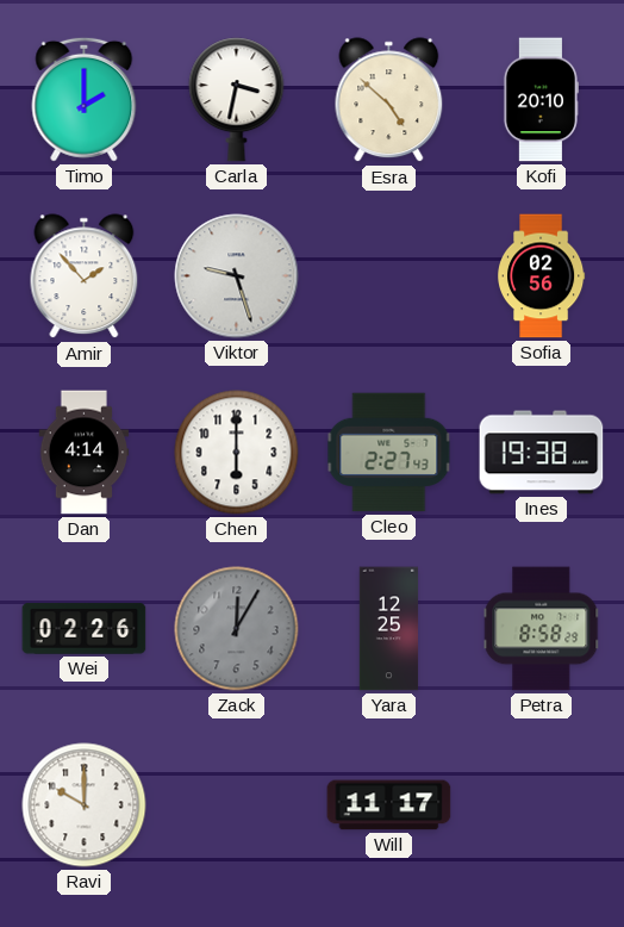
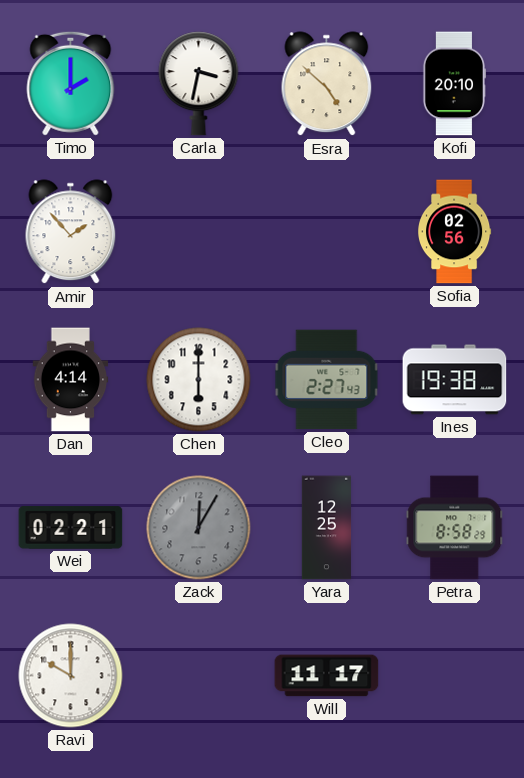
Viktor: 9:27 -> none (237, 276)
Wei: 02:26 -> 02:21 (71, 528)
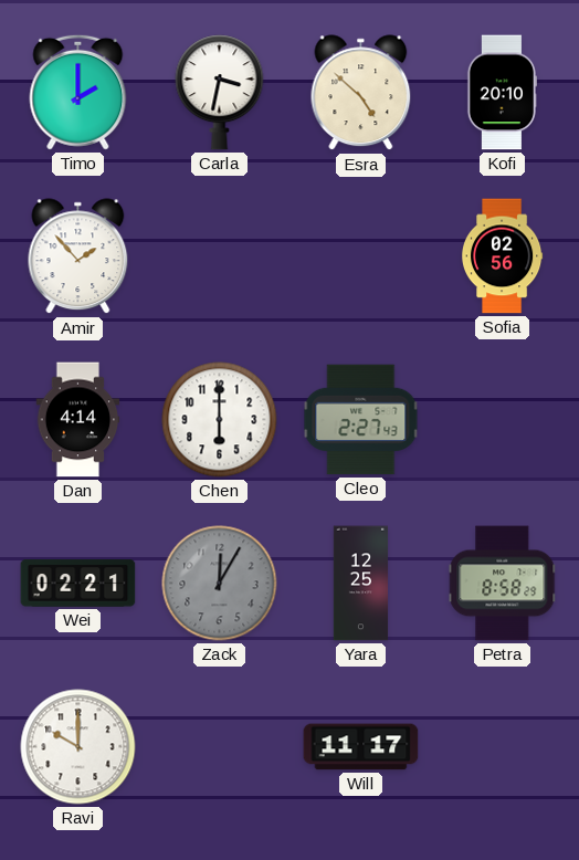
Ines: 19:38 -> none (455, 380)
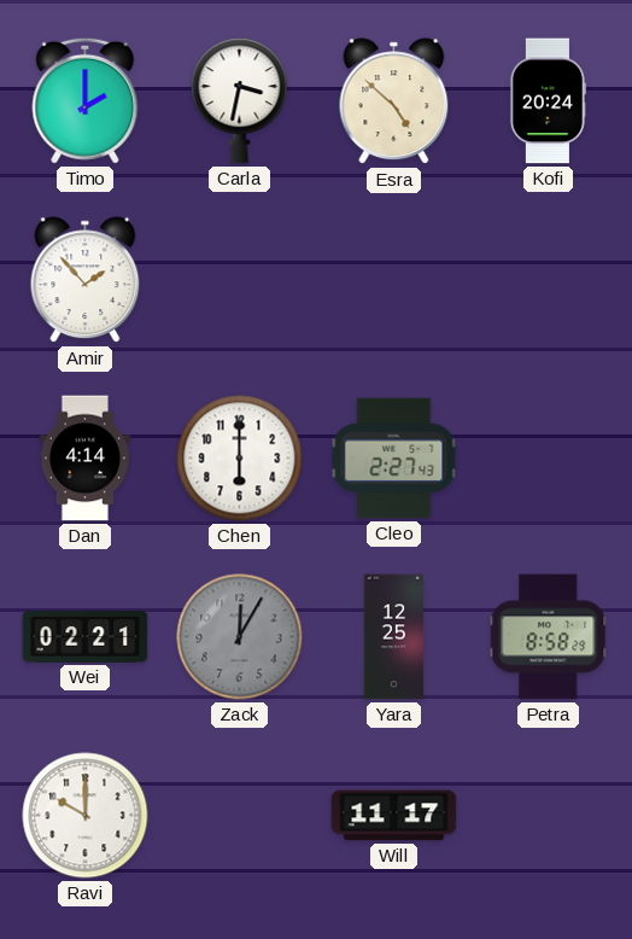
Kofi: 20:10 -> 20:24 (546, 101)
Sofia: 02:56 -> none (503, 256)
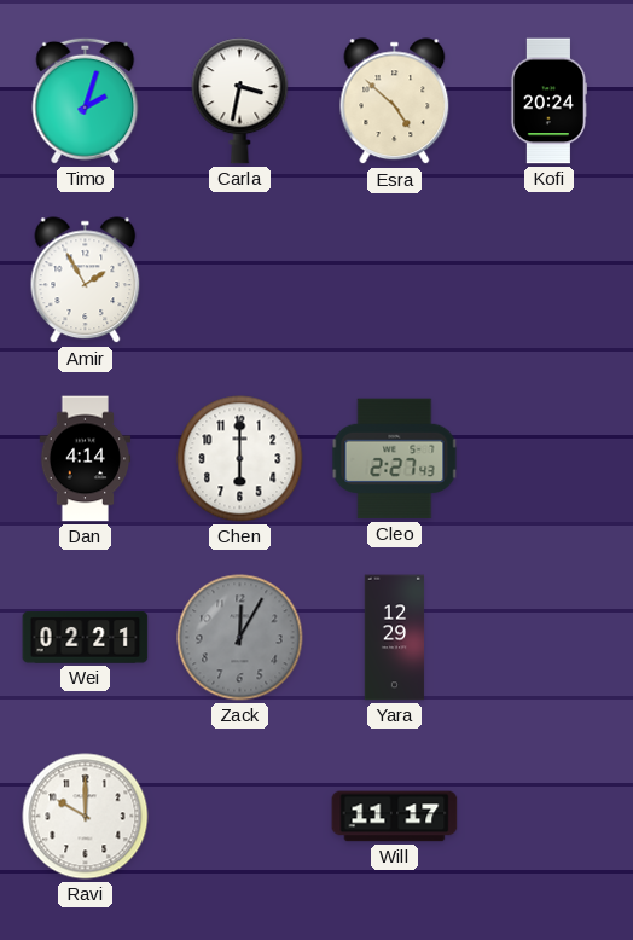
Timo: 2:00 -> 2:03 (86, 100)
Amir: 1:53 -> 1:55 (86, 280)
Yara: 12:25 -> 12:29 (395, 638)
Petra: 8:58 -> none (549, 637)
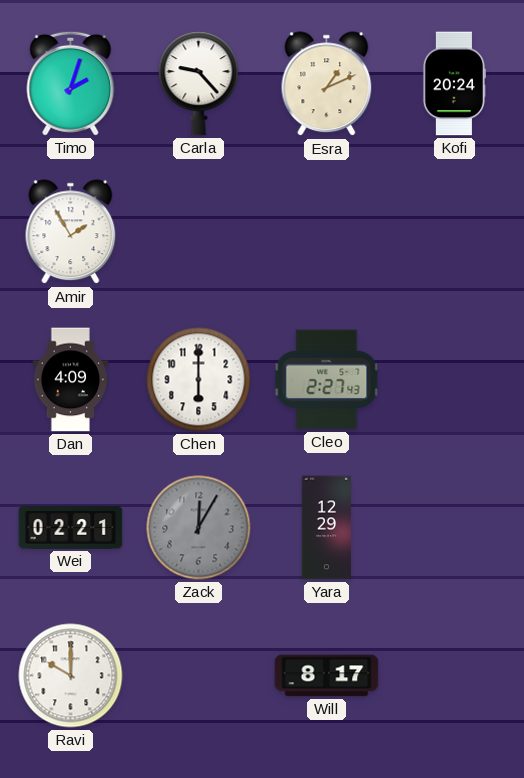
Carla: 3:32 -> 9:23 (199, 84)
Esra: 4:52 -> 1:11 (327, 84)
Dan: 4:14 -> 4:09 (71, 380)
Will: 11:17 -> 8:17 (327, 676)
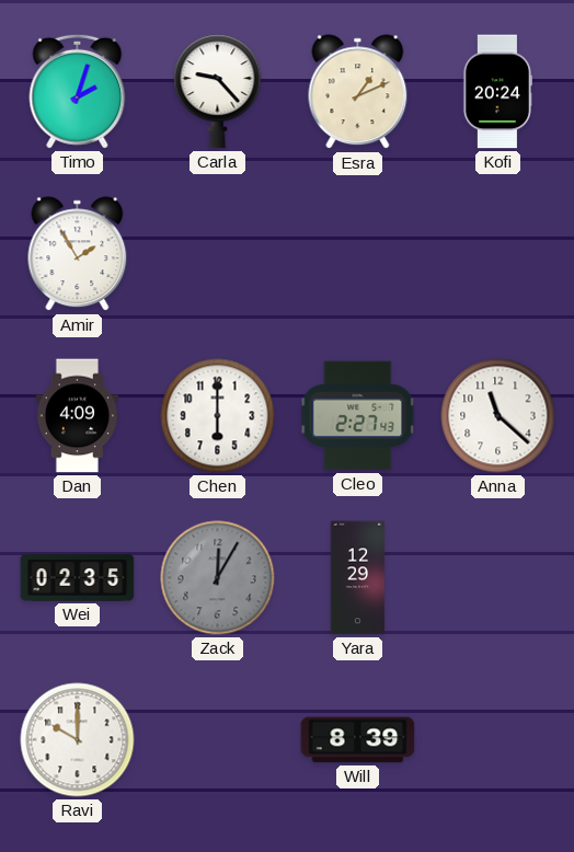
Anna: none -> 11:22 (498, 416)
Wei: 02:21 -> 02:35 (78, 578)
Will: 8:17 -> 8:39 (358, 740)
